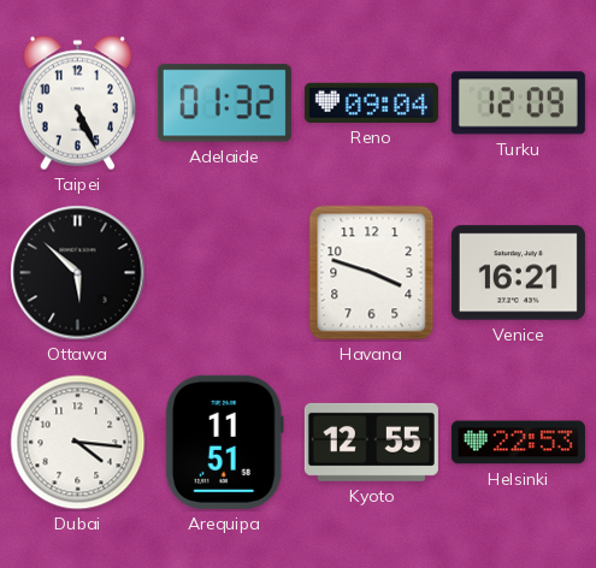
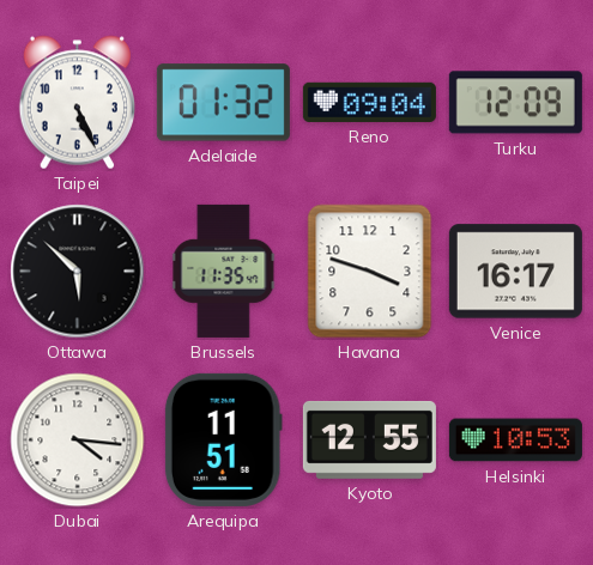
Brussels: none -> 11:35 (224, 271)
Venice: 16:21 -> 16:17 (515, 272)
Helsinki: 22:53 -> 10:53 (515, 441)
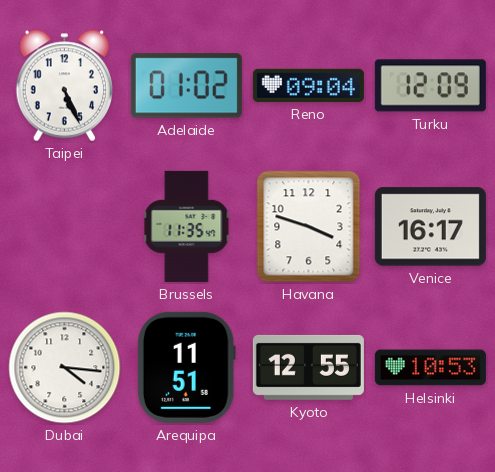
Adelaide: 01:32 -> 01:02 (186, 86)
Ottawa: 5:52 -> none (78, 272)
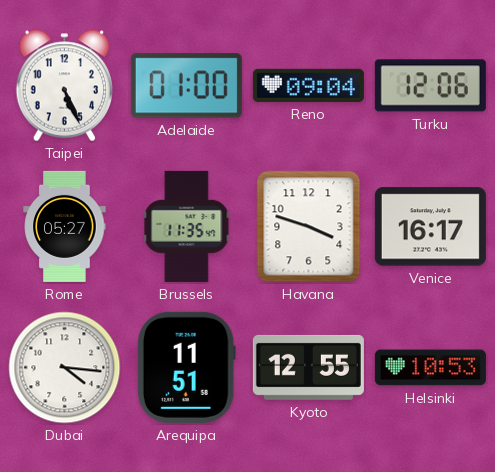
Adelaide: 01:02 -> 01:00 (186, 86)
Turku: 12:09 -> 12:06 (430, 86)
Rome: none -> 05:27 (65, 226)
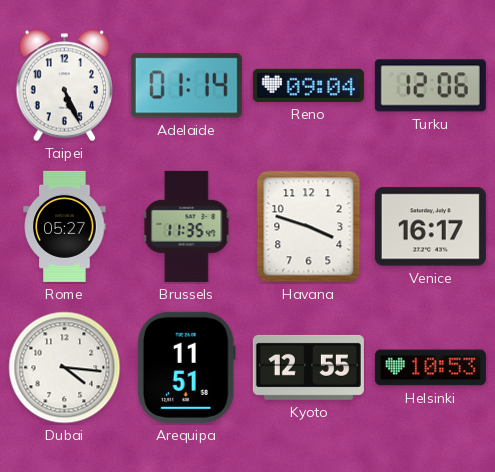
Adelaide: 01:00 -> 01:14 (186, 86)
